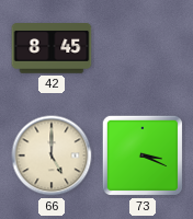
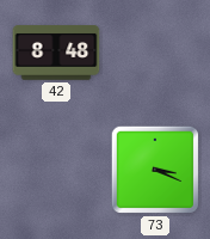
42: 8:45 -> 8:48 (56, 53)
66: 5:00 -> none (52, 155)
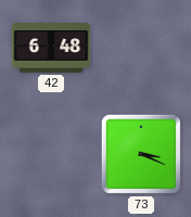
42: 8:48 -> 6:48 (51, 48)
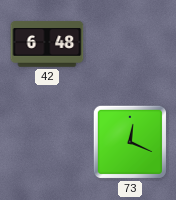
73: 3:19 -> 12:19 (130, 142)
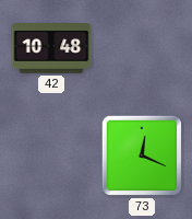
42: 6:48 -> 10:48 (51, 48)
